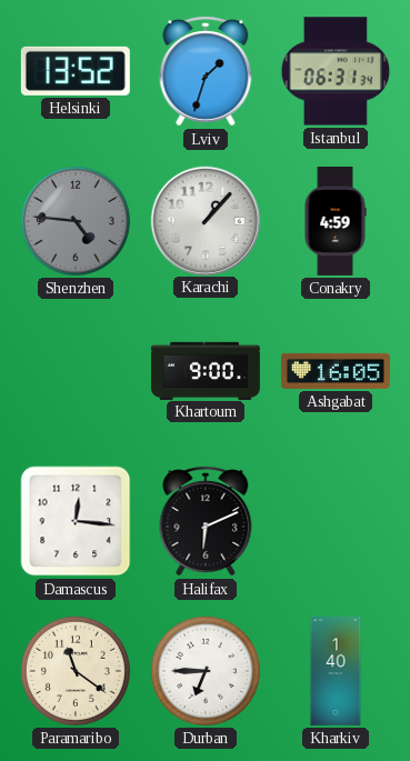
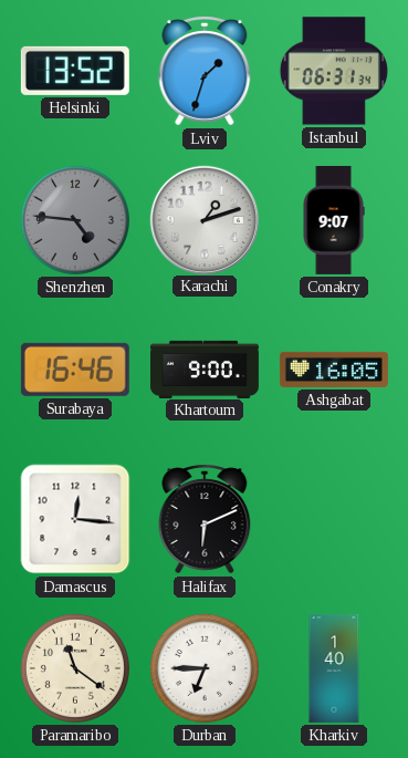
Karachi: 1:07 -> 1:12 (203, 219)
Conakry: 4:59 -> 9:07 (334, 220)
Surabaya: none -> 16:46 (75, 370)
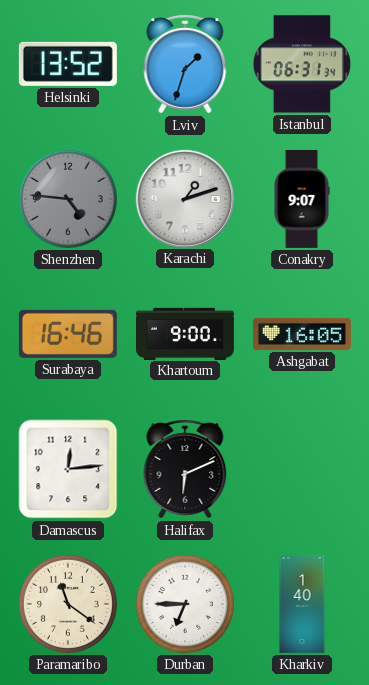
Damascus: 12:16 -> 12:14 (68, 469)
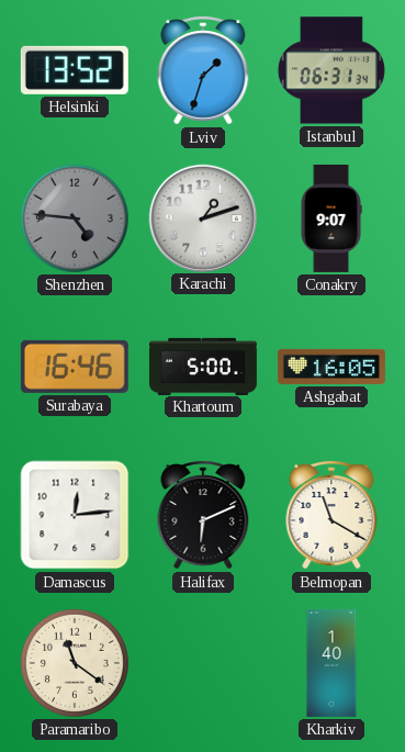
Khartoum: 9:00 -> 5:00 (203, 366)
Belmopan: none -> 11:20 (331, 515)
Durban: 6:45 -> none (185, 604)
